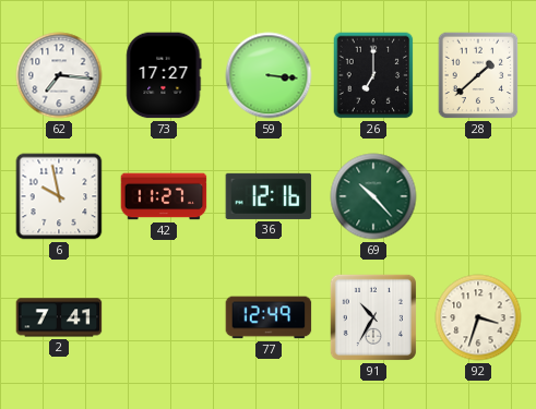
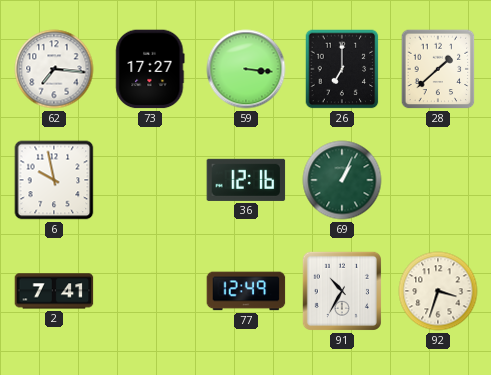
42: 11:27 -> none (164, 196)
69: 10:23 -> 1:04 (342, 180)
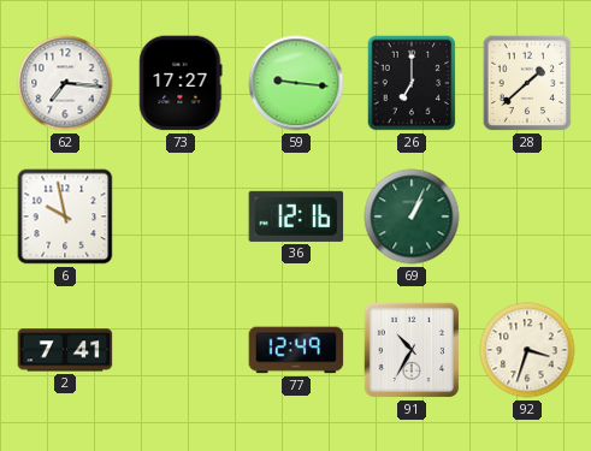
59: 3:16 -> 9:16 (296, 83)
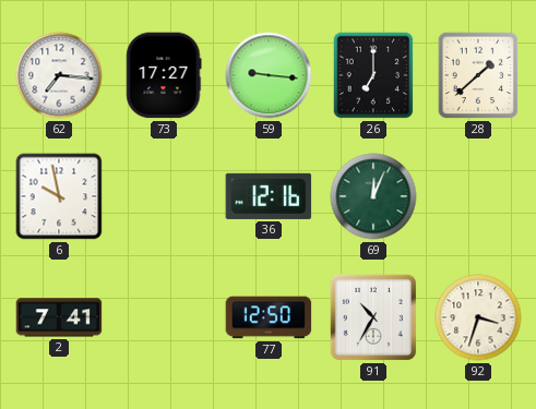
69: 1:04 -> 12:04 (373, 196)
77: 12:49 -> 12:50 (269, 317)
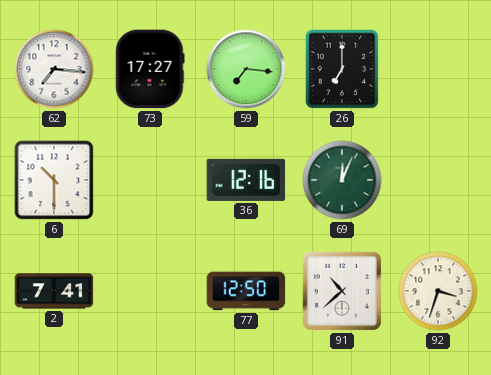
59: 9:16 -> 7:16 (246, 69)
28: 1:38 -> none (478, 75)
6: 9:58 -> 10:30 (54, 180)
91: 10:35 -> 10:38 (342, 291)
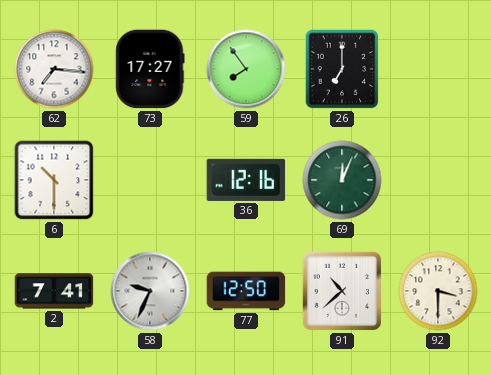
59: 7:16 -> 7:54 (246, 69)
58: none -> 9:34 (150, 291)
92: 3:33 -> 3:30 (438, 291)
